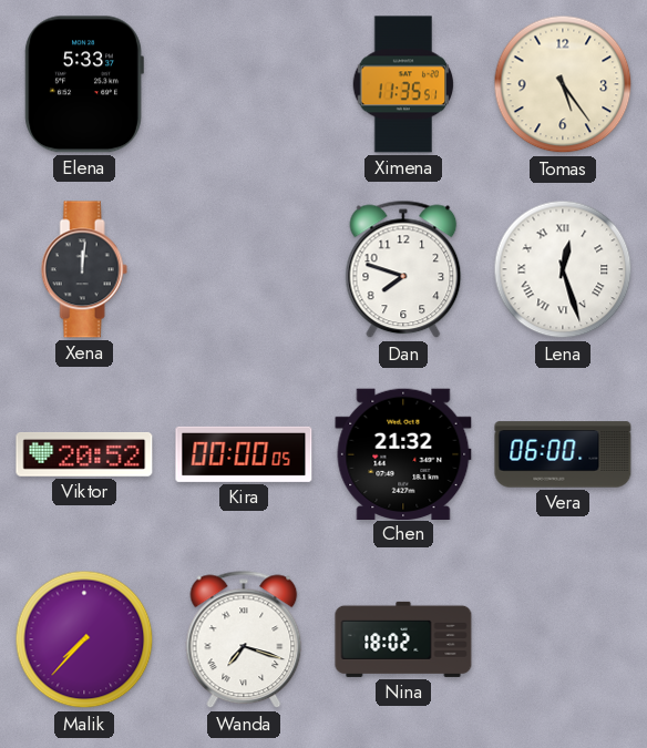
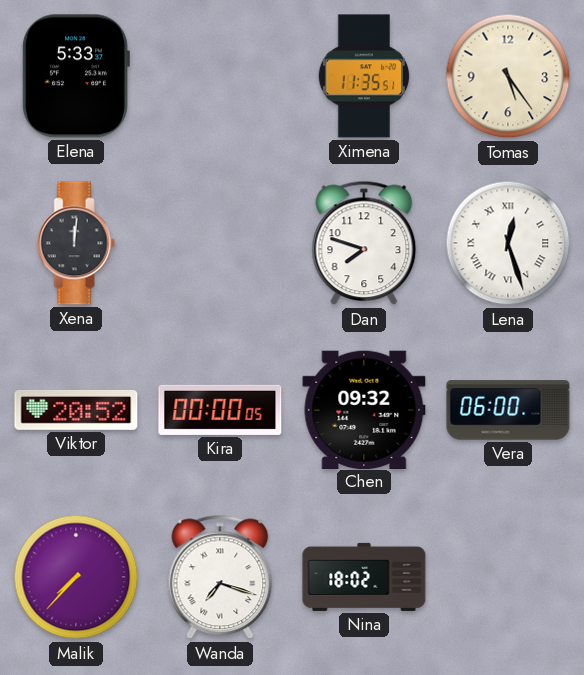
Chen: 21:32 -> 09:32 (364, 409)
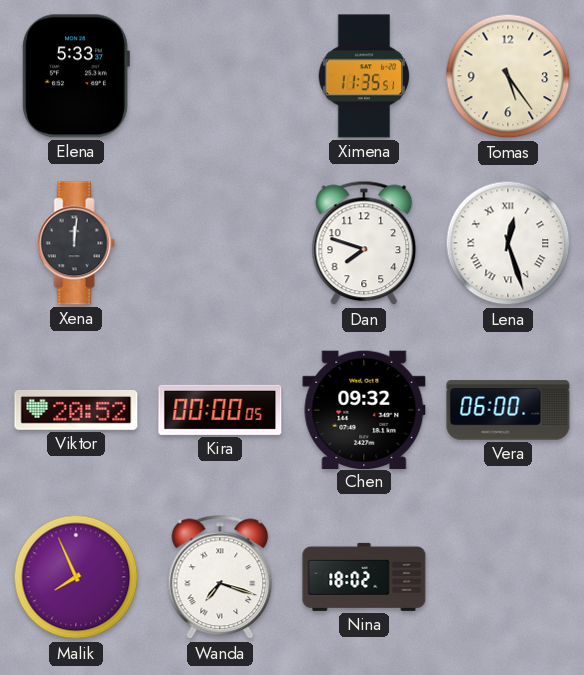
Malik: 7:37 -> 7:56 (76, 577)
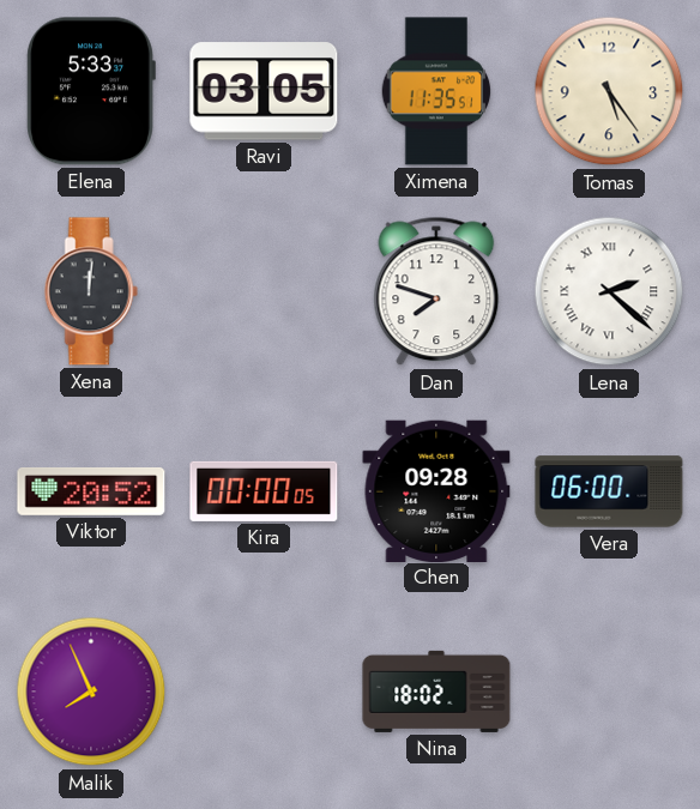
Ravi: none -> 03:05 (264, 91)
Lena: 12:27 -> 2:22 (609, 291)
Chen: 09:32 -> 09:28 (436, 490)
Wanda: 7:18 -> none (220, 577)
